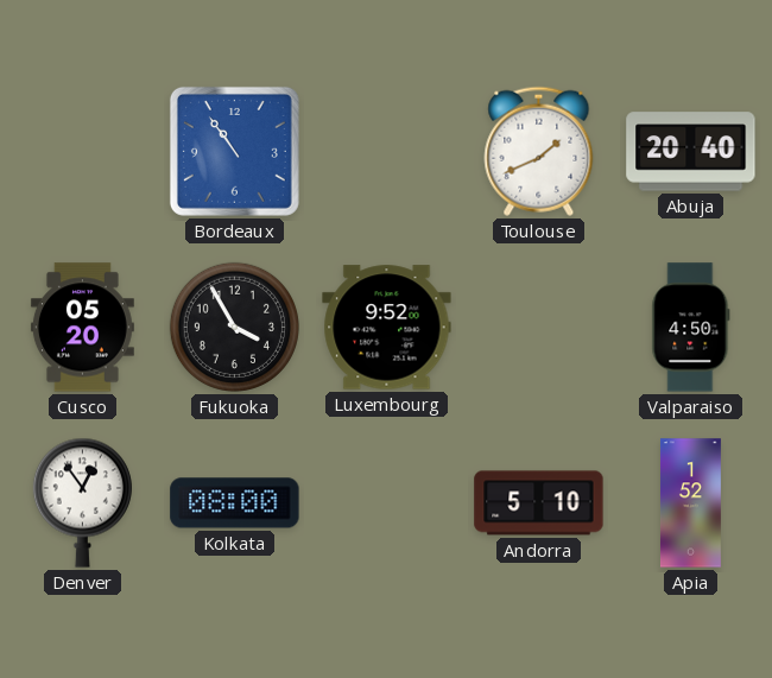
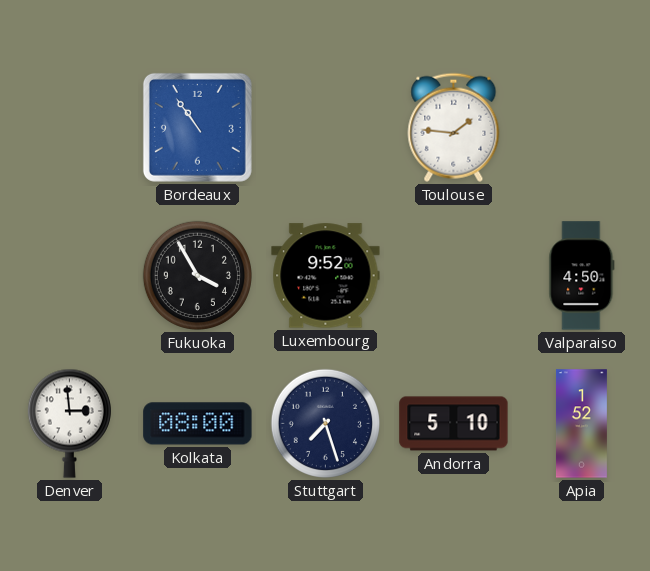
Toulouse: 1:41 -> 1:46 (454, 127)
Abuja: 20:40 -> none (691, 152)
Cusco: 05:20 -> none (82, 328)
Denver: 12:54 -> 2:59 (69, 423)
Stuttgart: none -> 7:27 (325, 423)
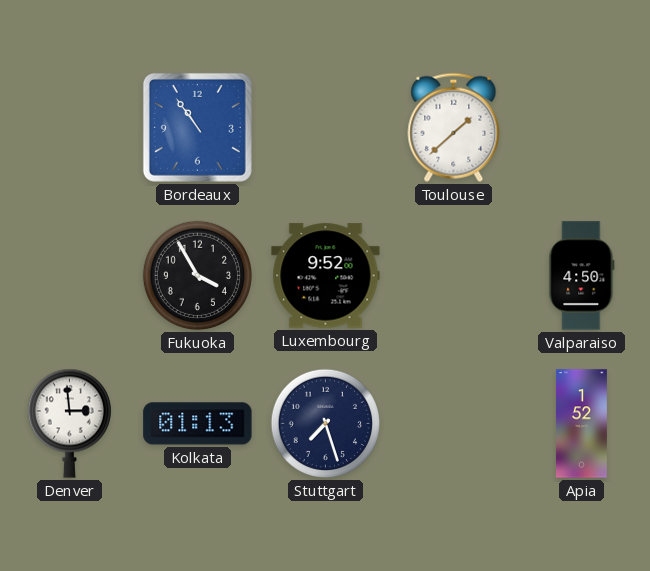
Toulouse: 1:46 -> 1:38 (454, 127)
Kolkata: 08:00 -> 01:13 (198, 424)
Andorra: 5:10 -> none (454, 424)
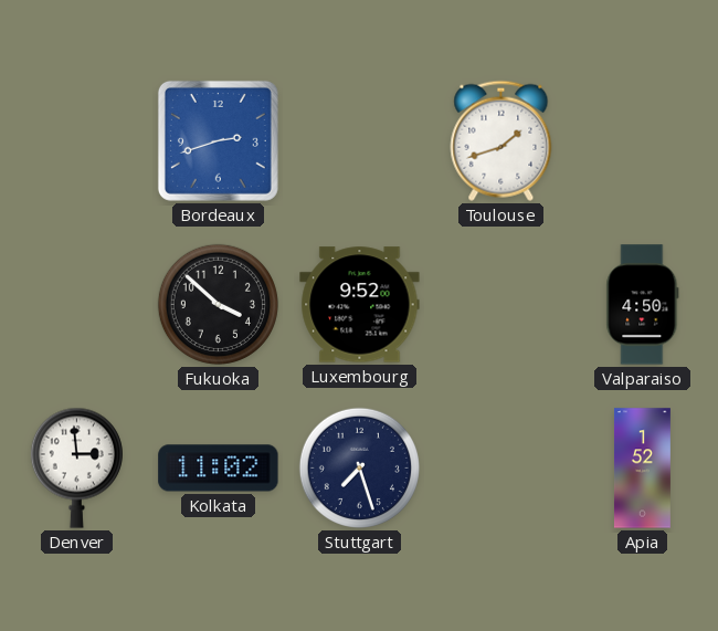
Bordeaux: 10:54 -> 2:42 (218, 140)
Toulouse: 1:38 -> 1:42 (501, 140)
Fukuoka: 3:55 -> 3:52 (218, 304)
Kolkata: 01:13 -> 11:02 (219, 469)
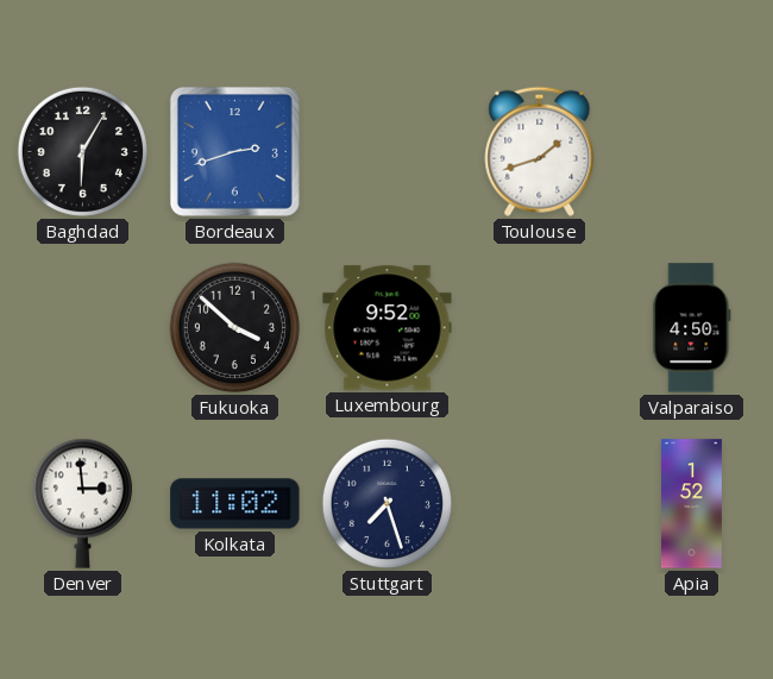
Baghdad: none -> 6:05 (82, 151)
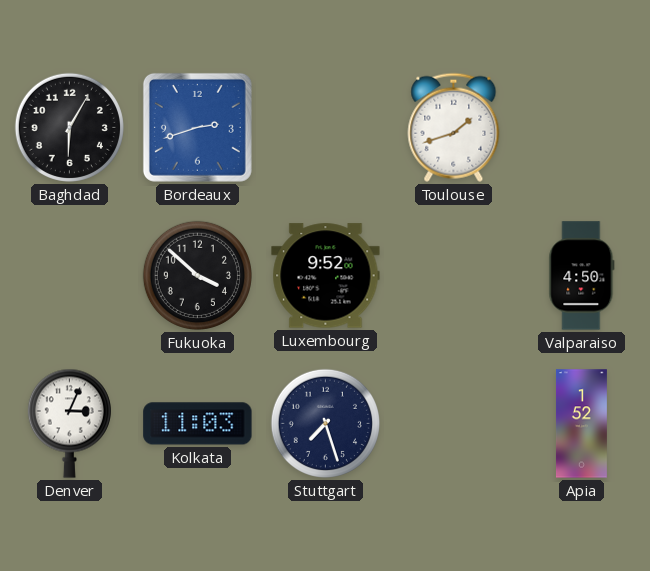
Denver: 2:59 -> 3:04 (69, 423)
Kolkata: 11:02 -> 11:03 (198, 424)
